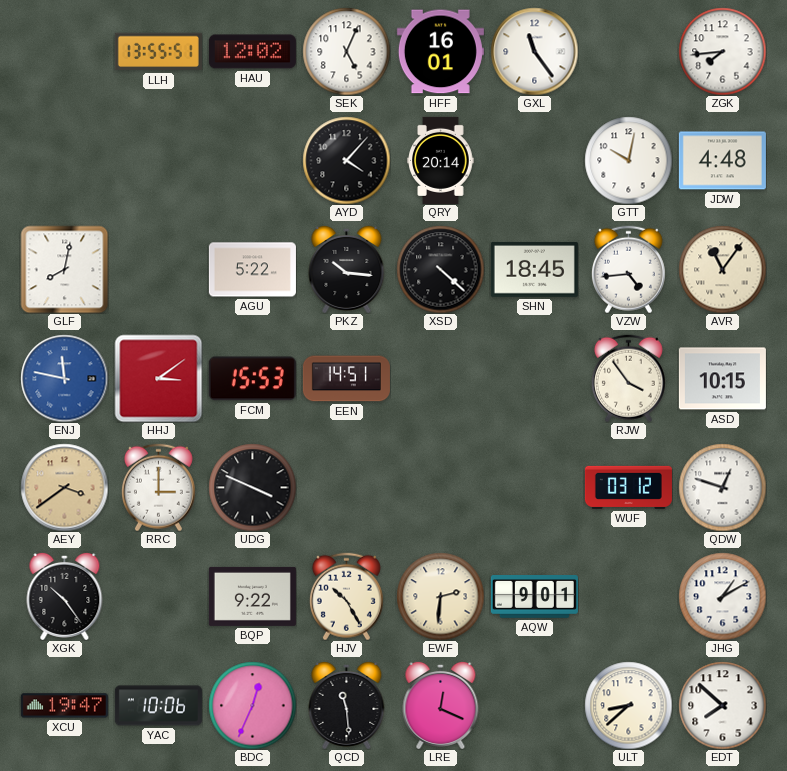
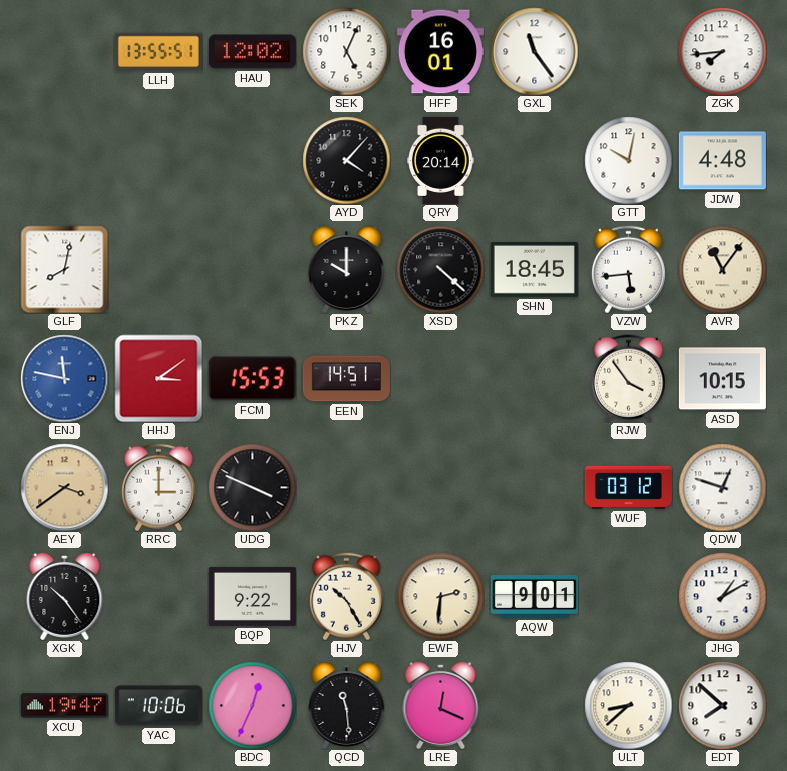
AGU: 5:22 -> none (252, 270)
PKZ: 10:16 -> 10:00 (347, 269)
VZW: 4:44 -> 5:44 (628, 269)
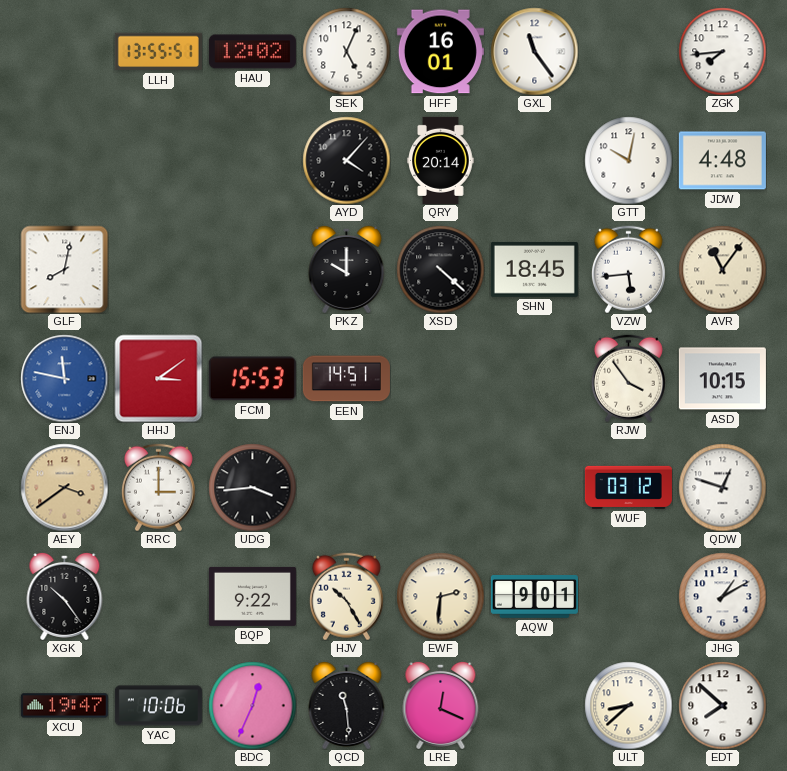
UDG: 3:49 -> 3:44 (252, 487)
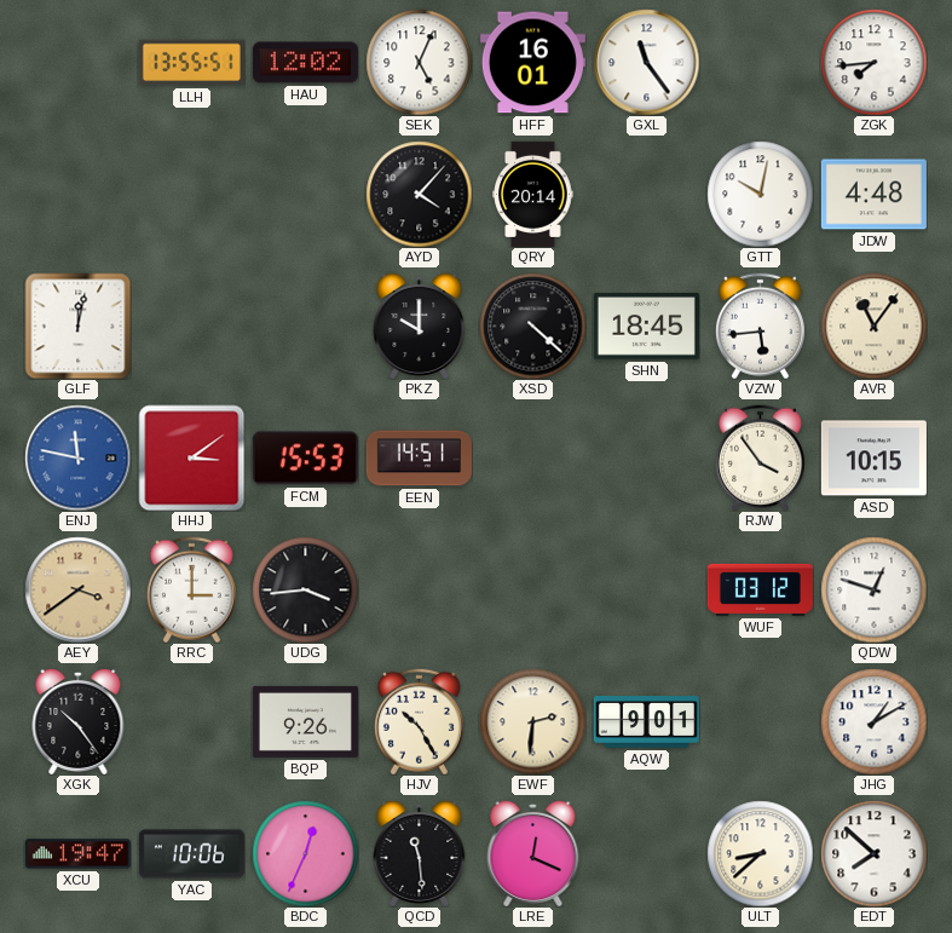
GLF: 8:02 -> 12:02 (77, 326)
BQP: 9:22 -> 9:26 (305, 721)
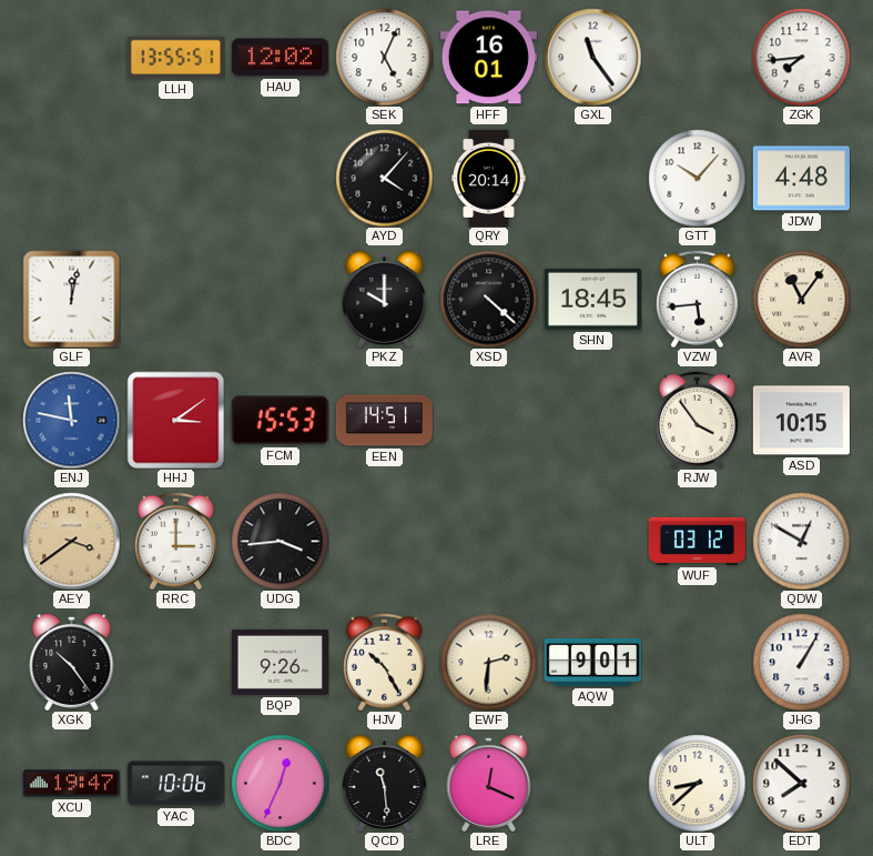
GTT: 10:02 -> 10:07 (697, 178)
QDW: 12:48 -> 12:50 (801, 541)
JHG: 1:10 -> 1:05 (801, 662)
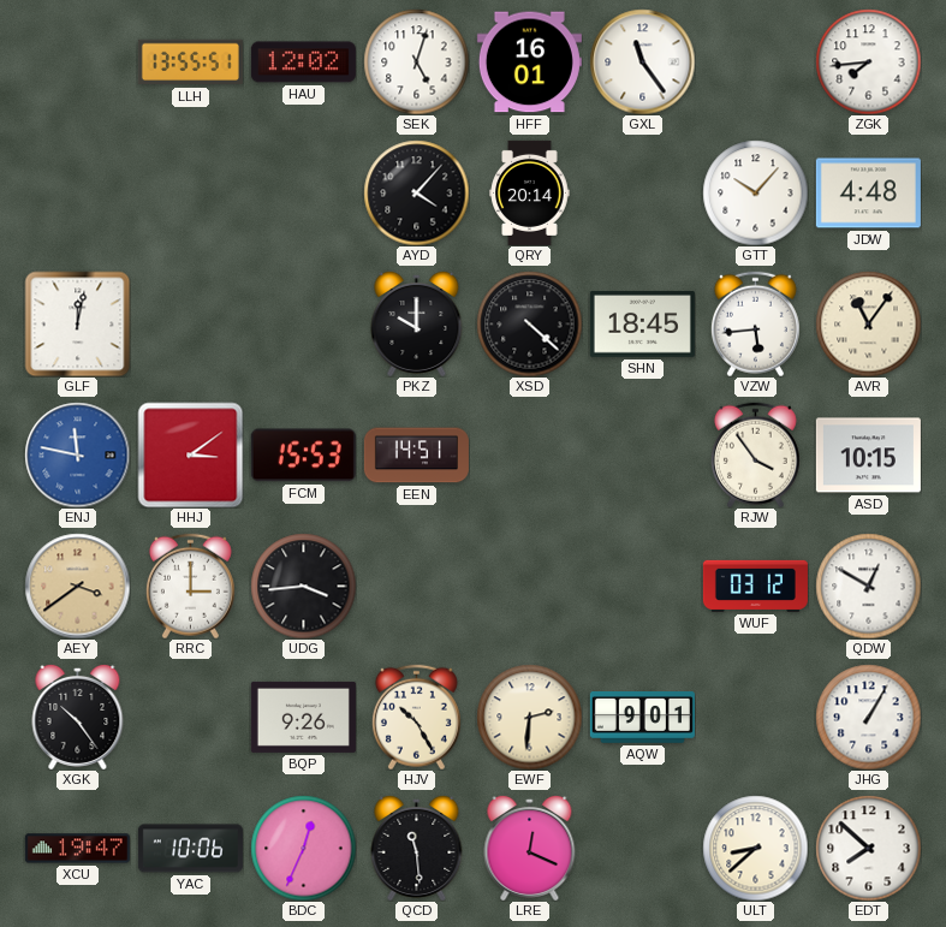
SEK: 5:04 -> 5:03 (416, 61)
